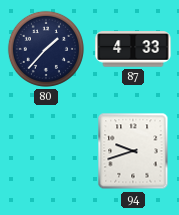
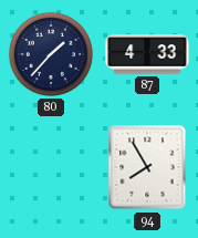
94: 9:42 -> 7:55 (147, 167)
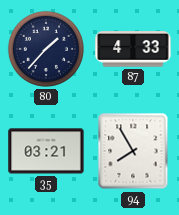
35: none -> 03:21 (46, 151)
